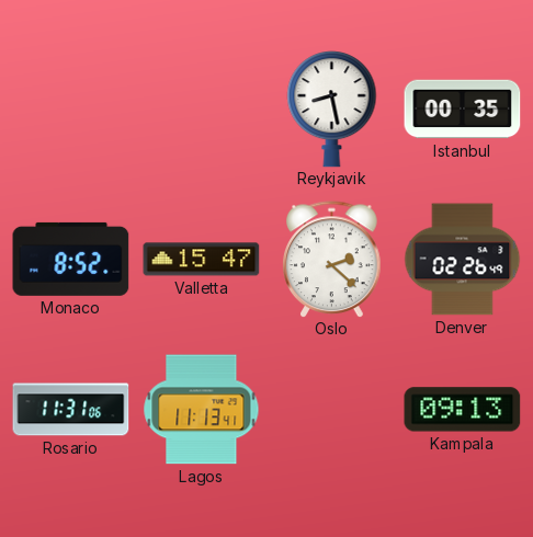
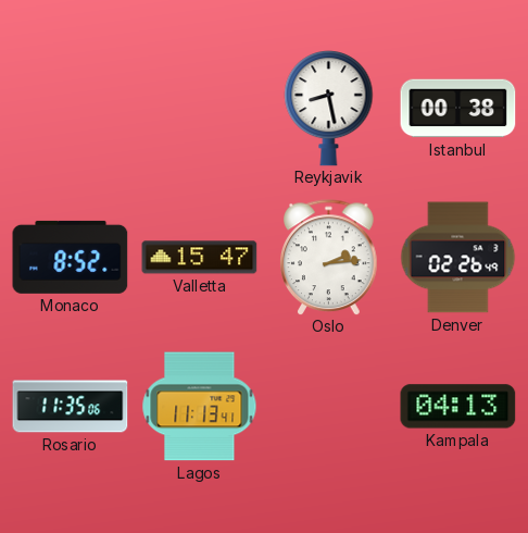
Istanbul: 00:35 -> 00:38 (458, 109)
Oslo: 2:22 -> 2:14 (329, 258)
Rosario: 11:31 -> 11:35 (71, 407)
Kampala: 09:13 -> 04:13 (458, 407)
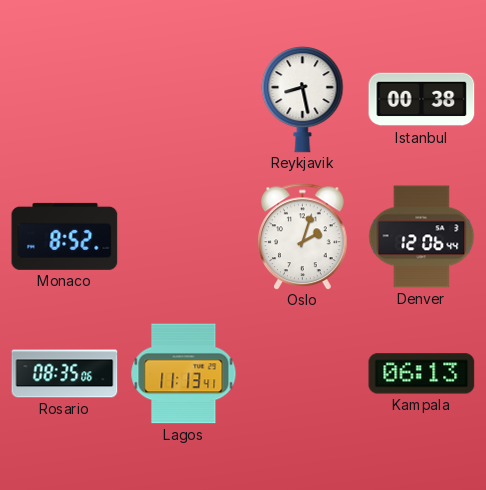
Valletta: 15:47 -> none (200, 258)
Oslo: 2:14 -> 2:03 (303, 237)
Denver: 02:26 -> 12:06 (422, 237)
Rosario: 11:35 -> 08:35 (65, 374)
Kampala: 04:13 -> 06:13 (422, 374)
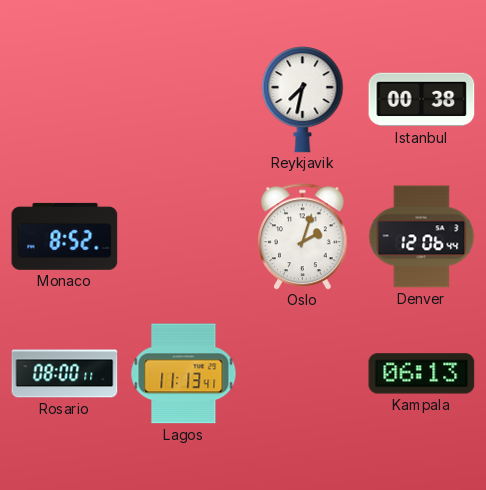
Reykjavik: 8:28 -> 7:32 (303, 100)
Rosario: 08:35 -> 08:00 (65, 374)
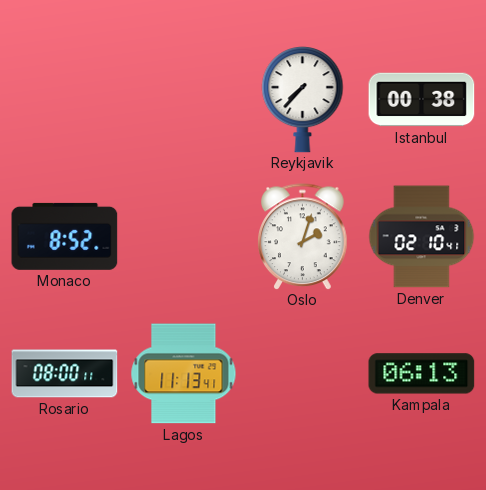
Reykjavik: 7:32 -> 7:37 (303, 100)
Denver: 12:06 -> 02:10 (422, 237)
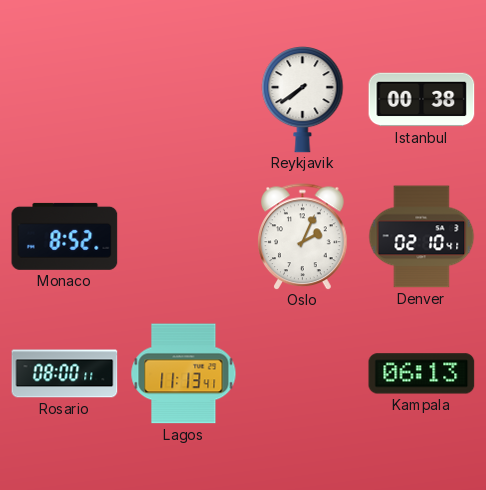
Reykjavik: 7:37 -> 7:39 (303, 100)
Oslo: 2:03 -> 2:04 (303, 237)
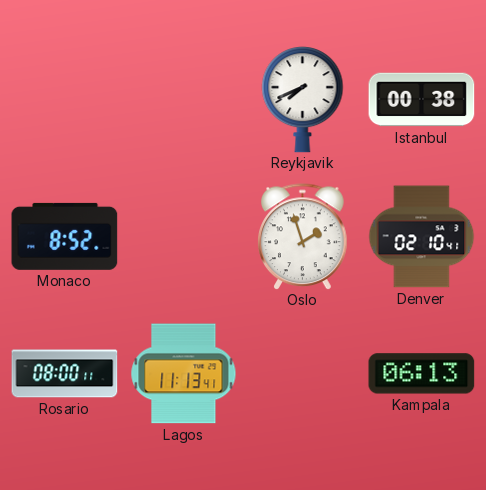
Reykjavik: 7:39 -> 7:41 (303, 100)
Oslo: 2:04 -> 1:57 (303, 237)
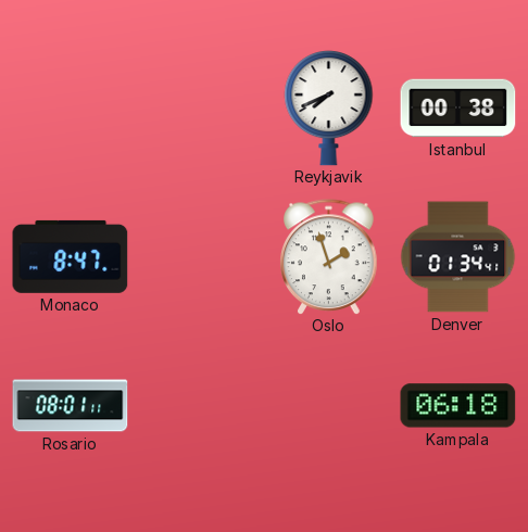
Monaco: 8:52 -> 8:47 (71, 256)
Denver: 02:10 -> 01:34 (458, 257)
Rosario: 08:00 -> 08:01 (71, 406)
Lagos: 11:13 -> none (184, 374)
Kampala: 06:13 -> 06:18 (458, 406)
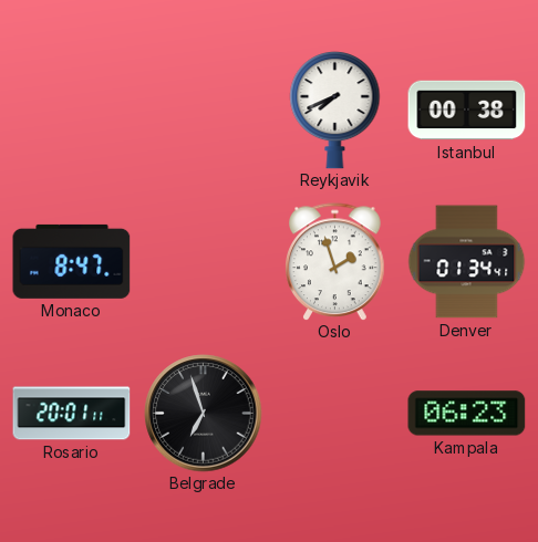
Rosario: 08:01 -> 20:01 (72, 414)
Belgrade: none -> 6:57 (204, 414)
Kampala: 06:18 -> 06:23 (467, 414)
